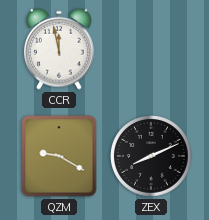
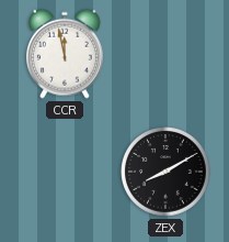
QZM: 9:20 -> none (59, 156)
ZEX: 8:11 -> 8:10 (167, 173)
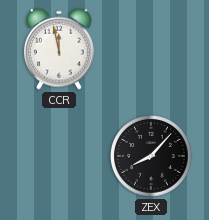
ZEX: 8:10 -> 8:07 (152, 157)
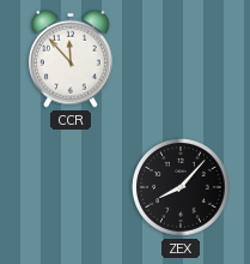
CCR: 11:58 -> 11:53 (71, 59)
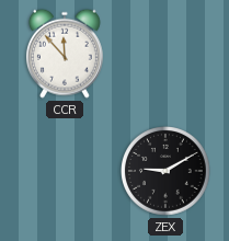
ZEX: 8:07 -> 9:10 (167, 172)
